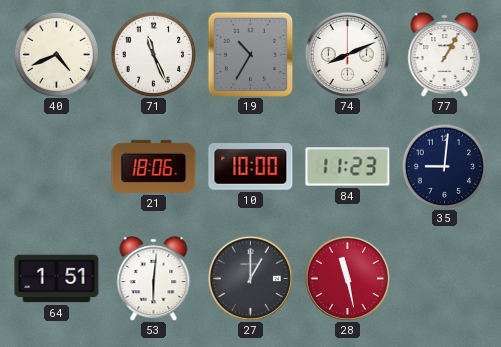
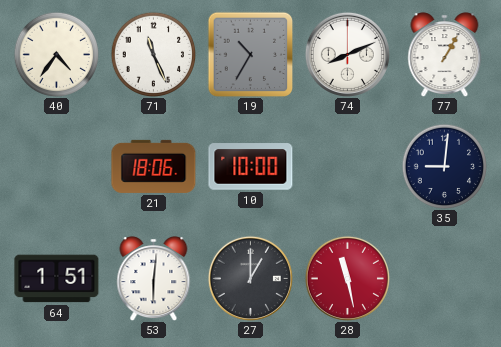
40: 4:41 -> 4:36 (56, 54)
84: 11:23 -> none (348, 167)
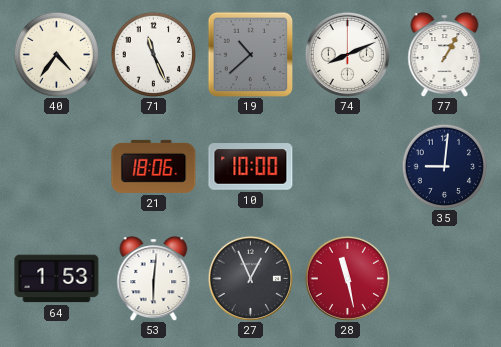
19: 10:35 -> 10:38 (250, 54)
64: 1:51 -> 1:53 (57, 279)
27: 1:00 -> 12:56 (250, 278)
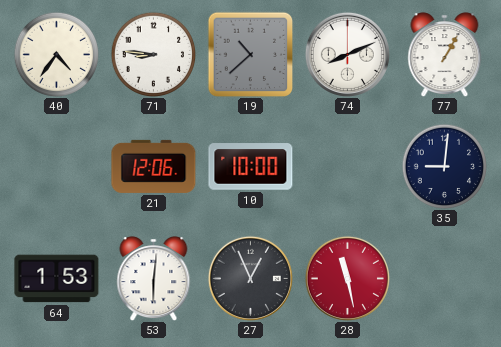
71: 11:26 -> 8:46 (153, 54)
21: 18:06 -> 12:06 (154, 166)
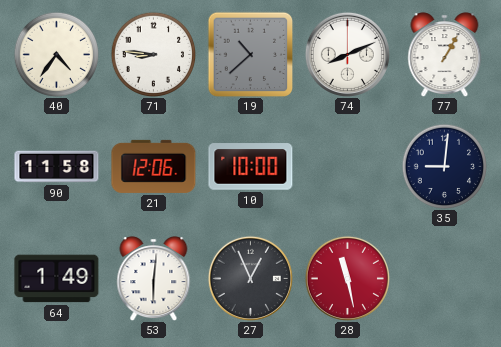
90: none -> 11:58 (57, 167)
64: 1:53 -> 1:49 (57, 279)
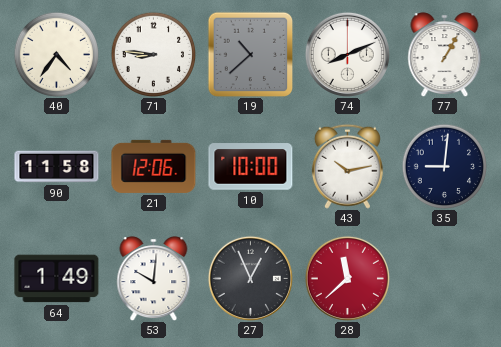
43: none -> 10:13 (347, 166)
53: 6:01 -> 10:01 (154, 279)
28: 11:28 -> 11:38 (347, 278)
